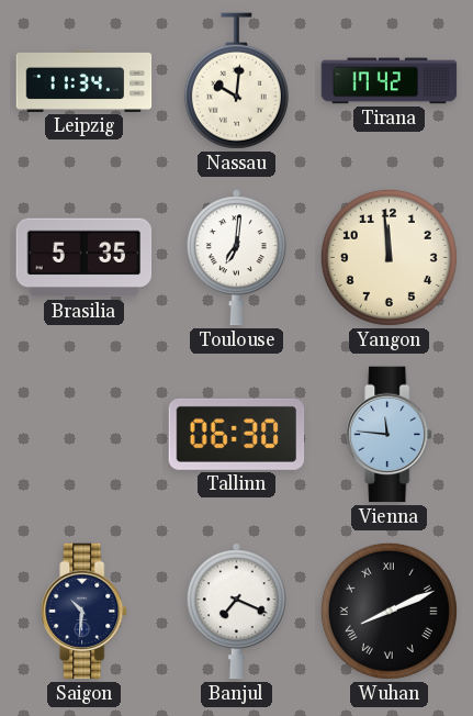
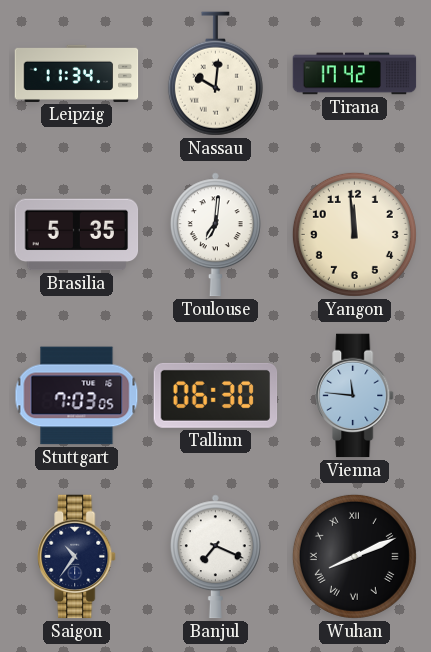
Stuttgart: none -> 7:03 (77, 396)
Saigon: 10:31 -> 10:36 (77, 557)
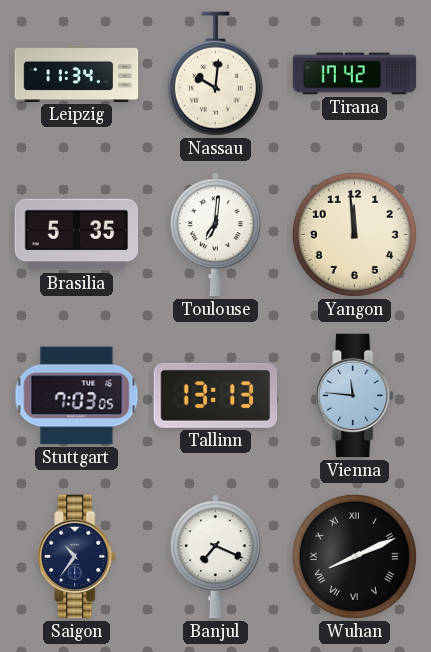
Tallinn: 06:30 -> 13:13 (216, 395)
